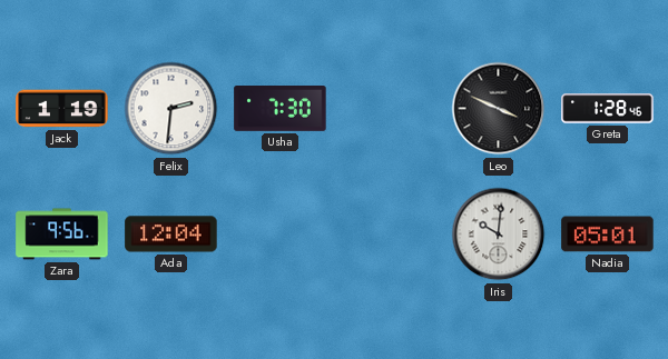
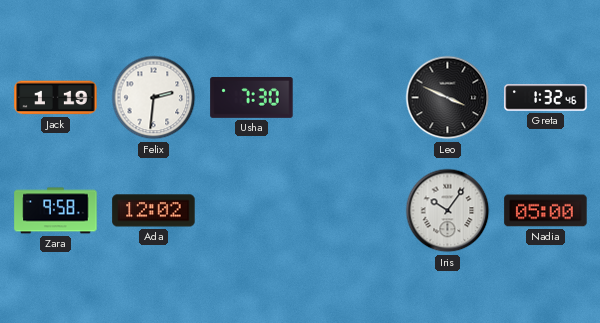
Greta: 1:28 -> 1:32 (546, 98)
Zara: 9:56 -> 9:58 (56, 211)
Ada: 12:04 -> 12:02 (154, 211)
Iris: 10:01 -> 10:06 (448, 211)
Nadia: 05:01 -> 05:00 (546, 211)
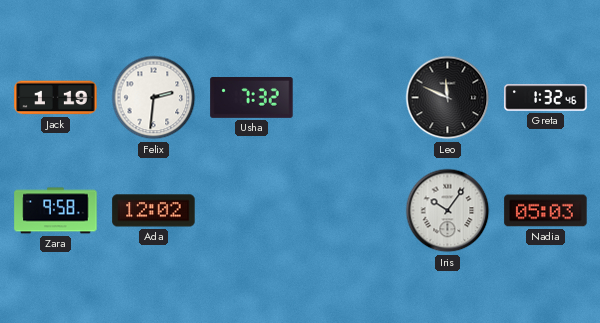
Usha: 7:30 -> 7:32 (252, 98)
Leo: 3:49 -> 11:49 (448, 98)
Nadia: 05:00 -> 05:03 (546, 211)
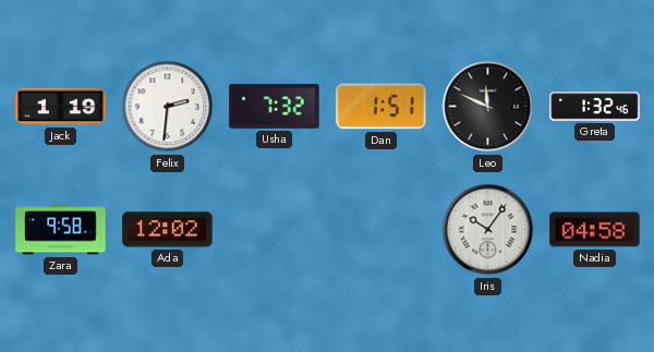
Dan: none -> 1:51 (381, 107)
Nadia: 05:03 -> 04:58 (595, 230)
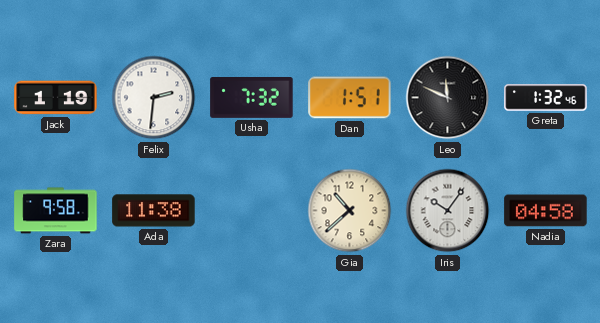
Ada: 12:02 -> 11:38 (154, 211)
Gia: none -> 10:38 (350, 211)
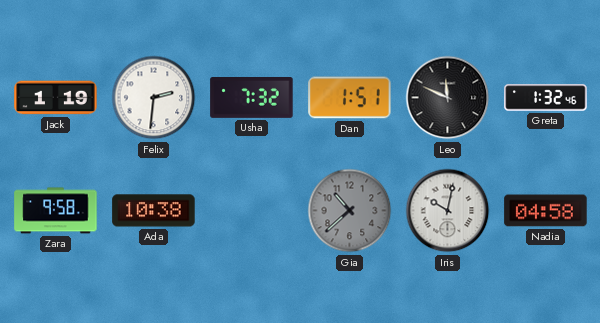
Ada: 11:38 -> 10:38 (154, 211)
Gia dial: cream -> grey (350, 211)
Iris: 10:06 -> 10:02 (448, 211)
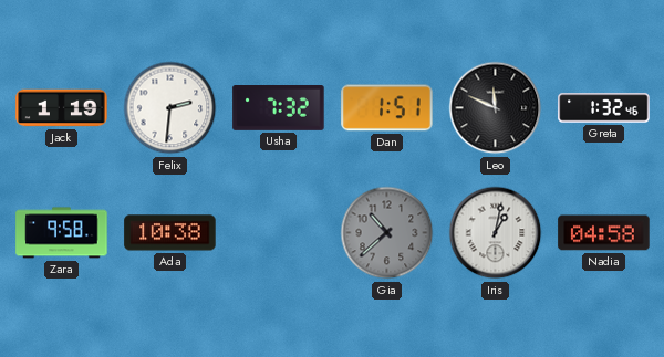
Iris: 10:02 -> 1:02 (496, 233)
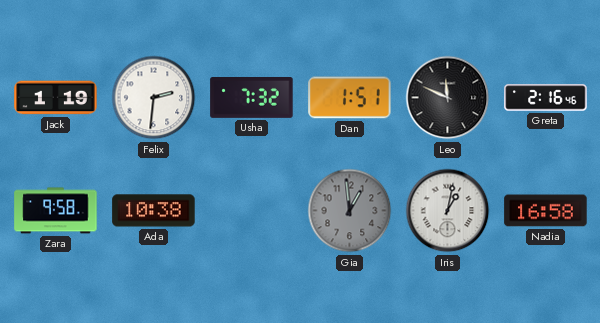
Greta: 1:32 -> 2:16 (546, 98)
Gia: 10:38 -> 12:59 (350, 211)
Nadia: 04:58 -> 16:58 (546, 211)
